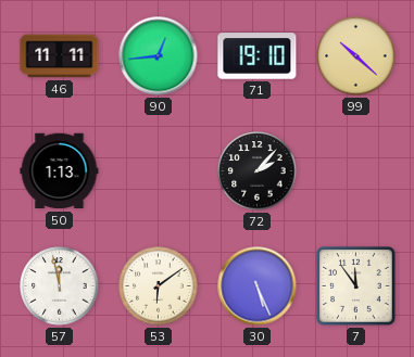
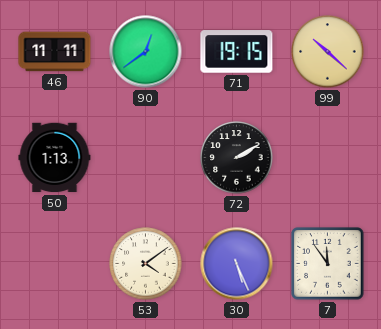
90: 12:44 -> 12:39 (146, 52)
71: 19:10 -> 19:15 (237, 52)
72: 2:07 -> 2:10 (237, 158)
57: 11:58 -> none (60, 286)
53: 6:09 -> 4:09 (146, 264)
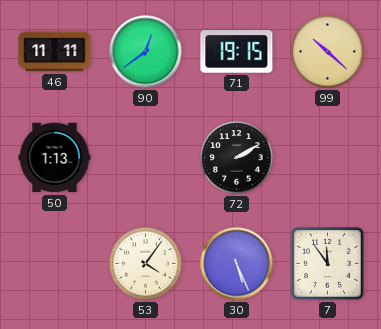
53: 4:09 -> 4:06 (146, 264)
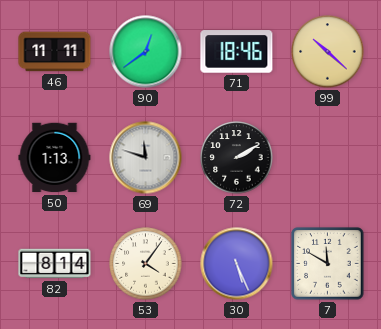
71: 19:15 -> 18:46 (237, 52)
69: none -> 11:48 (146, 158)
82: none -> 8:14 (55, 264)
7: 11:54 -> 11:50 (328, 264)
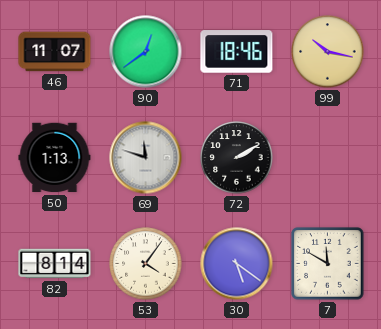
46: 11:11 -> 11:07 (55, 52)
99: 10:22 -> 10:17 (328, 52)
30: 5:26 -> 5:21 (237, 264)
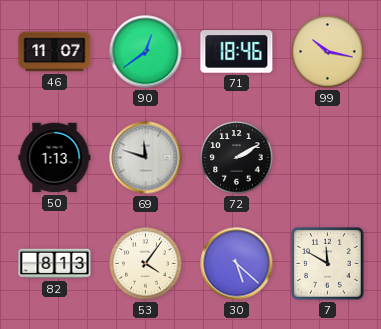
82: 8:14 -> 8:13 (55, 264)
30: 5:21 -> 5:22 (237, 264)
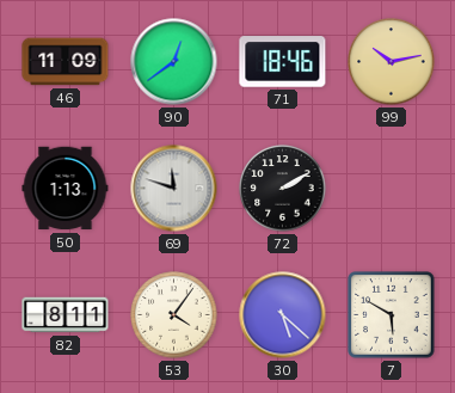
46: 11:07 -> 11:09 (66, 62)
99: 10:17 -> 10:13 (392, 62)
82: 8:13 -> 8:11 (66, 315)
7: 11:50 -> 5:50 (392, 315)
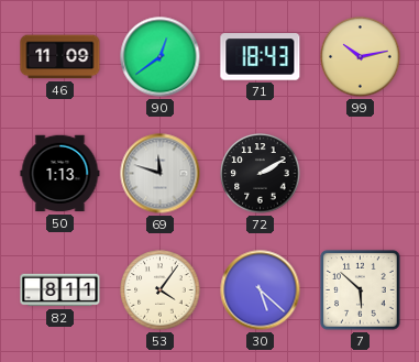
71: 18:46 -> 18:43 (261, 57)
7: 5:50 -> 5:52 (361, 290)
